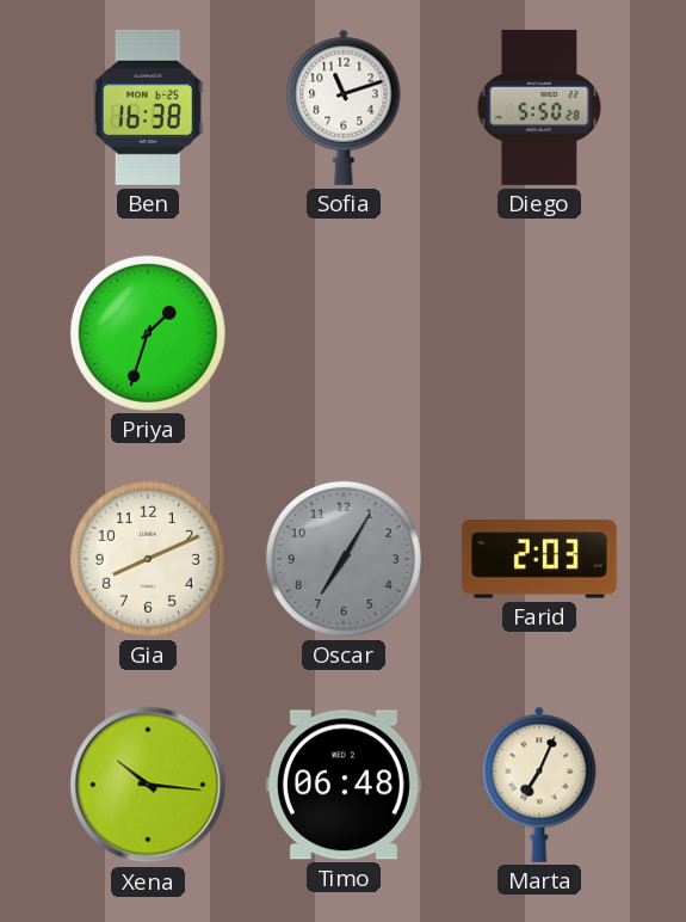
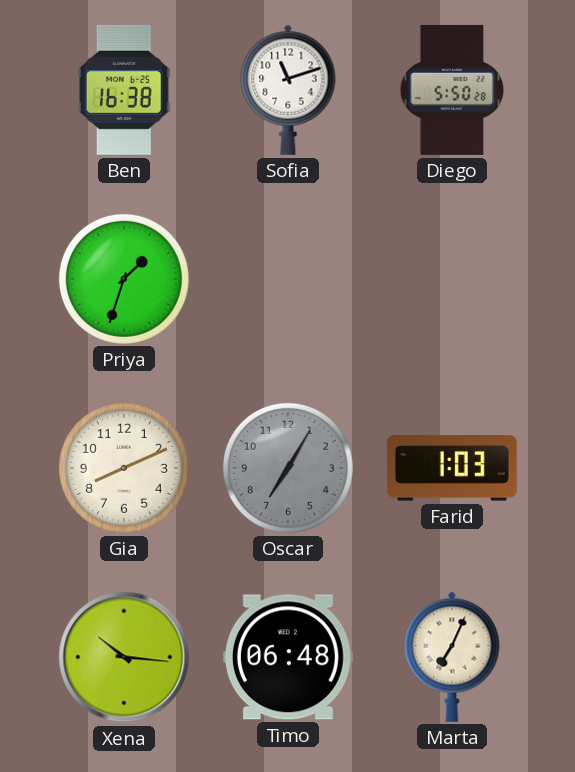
Farid: 2:03 -> 1:03 (452, 468)
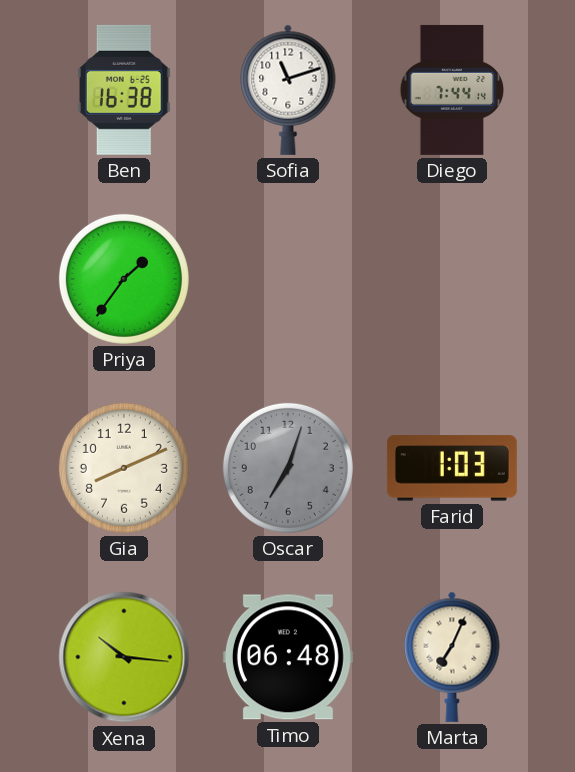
Diego: 5:50 -> 7:44 (452, 90)
Priya: 1:33 -> 1:36 (124, 279)
Oscar: 7:05 -> 7:03 (288, 468)
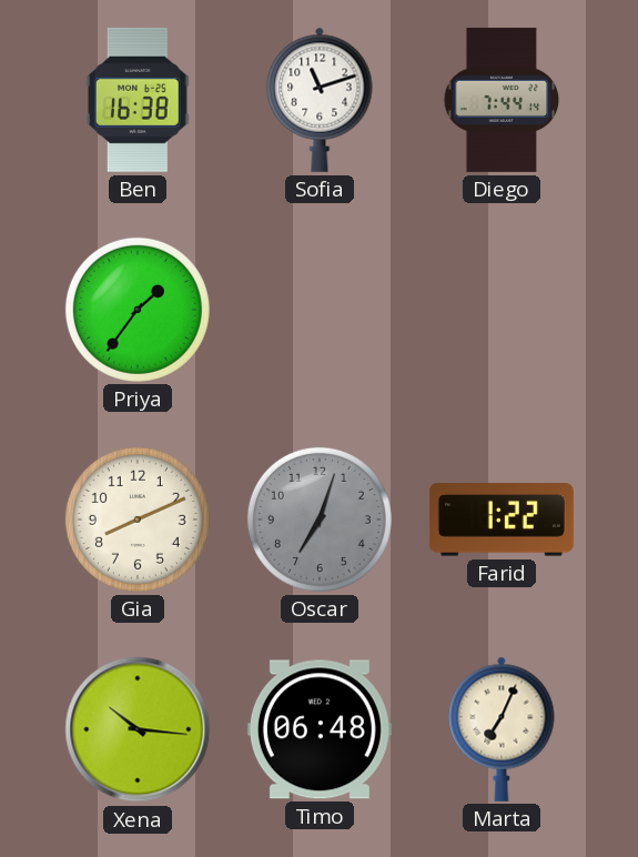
Farid: 1:03 -> 1:22 (502, 520)
